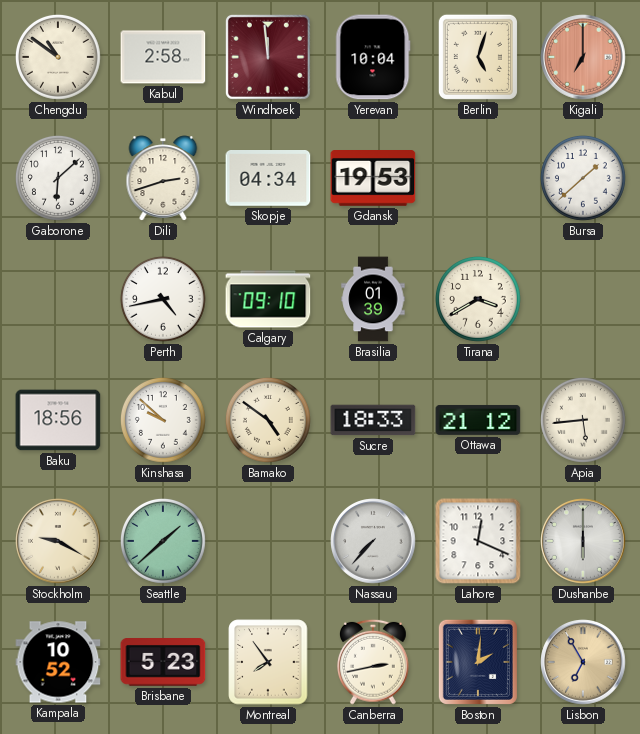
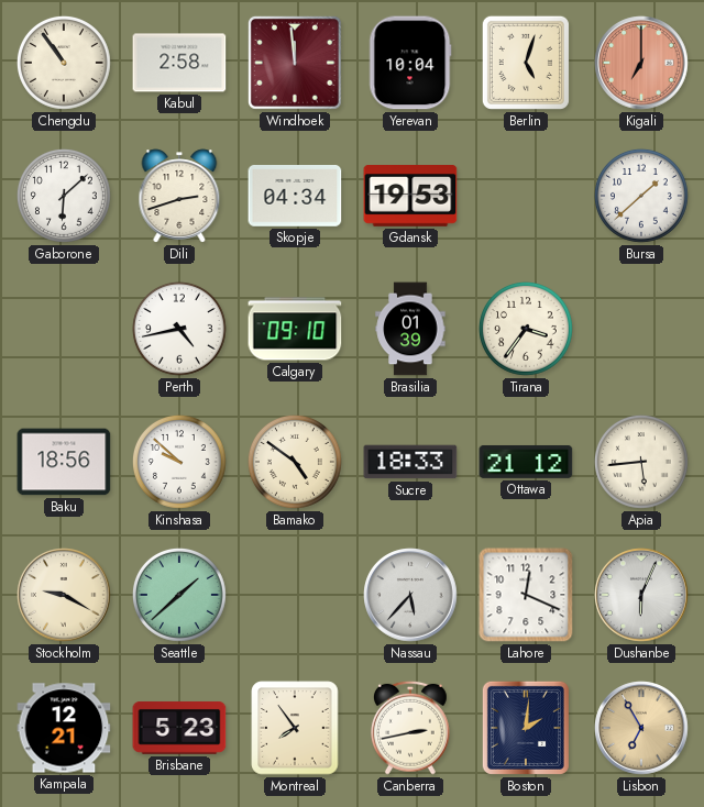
Chengdu: 10:51 -> 10:54 (64, 63)
Tirana: 3:40 -> 3:36 (526, 329)
Nassau: 7:37 -> 5:37 (410, 595)
Dushanbe: 6:00 -> 6:04 (641, 595)
Kampala: 10:52 -> 12:21 (64, 728)
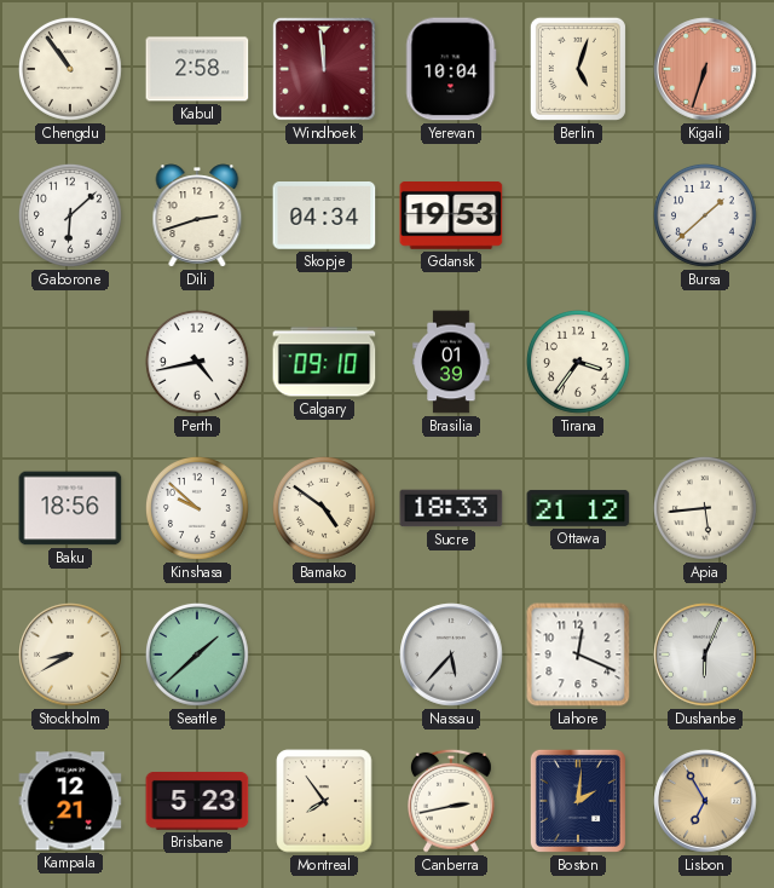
Kigali: 7:00 -> 6:33 (705, 69)
Stockholm: 9:20 -> 8:40 (70, 655)
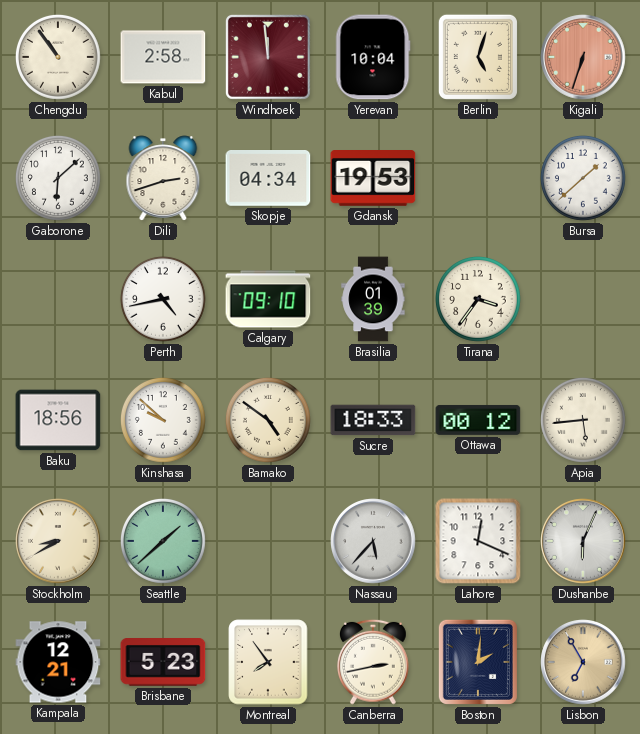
Ottawa: 21:12 -> 00:12 (478, 420)
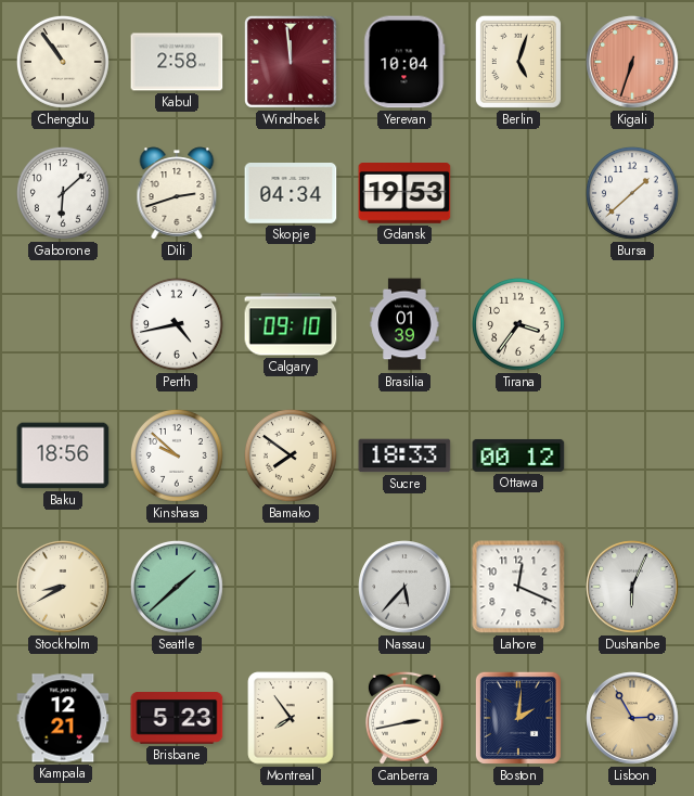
Bamako: 4:51 -> 7:51 (291, 455)
Apia: 5:44 -> none (583, 420)
Lisbon: 6:55 -> 2:55 (632, 718)
